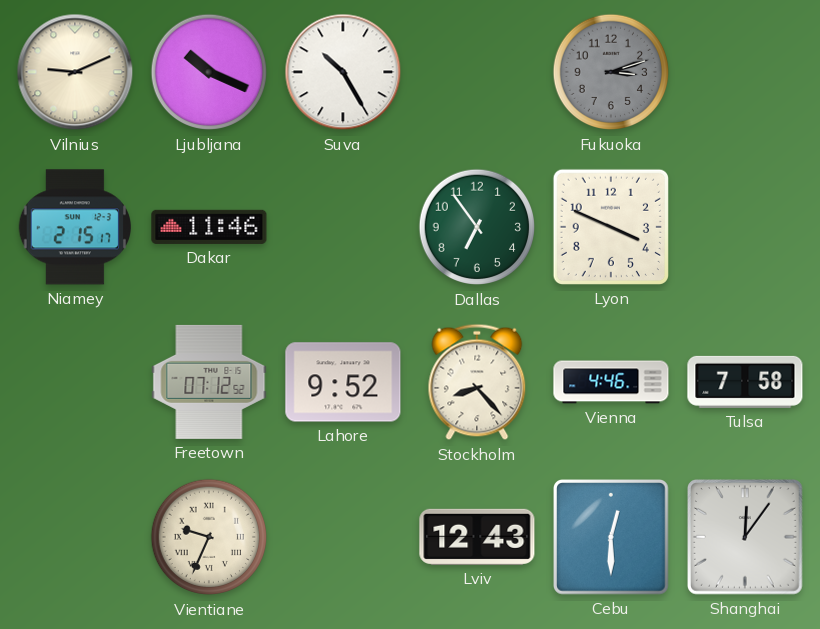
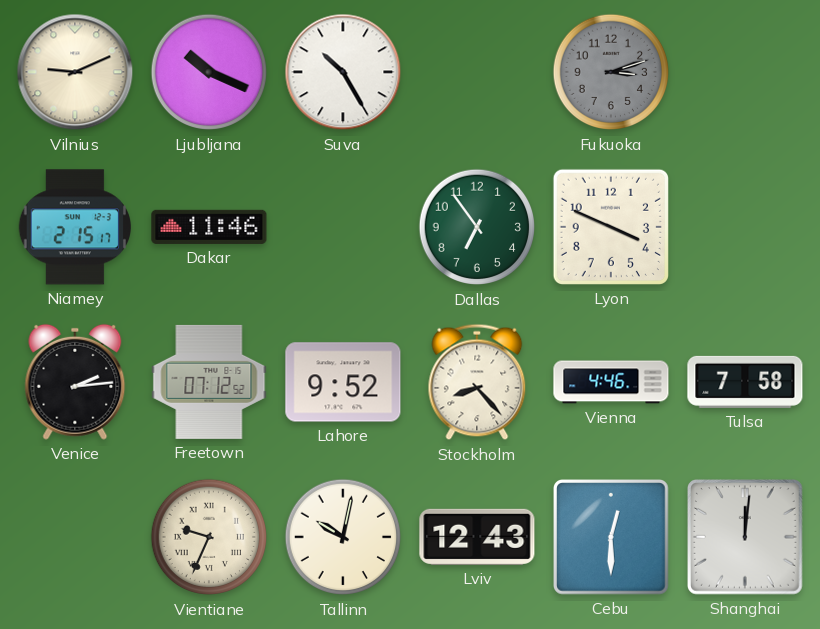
Venice: none -> 2:14 (75, 382)
Tallinn: none -> 10:02 (343, 537)
Shanghai: 12:06 -> 12:01 (746, 538)
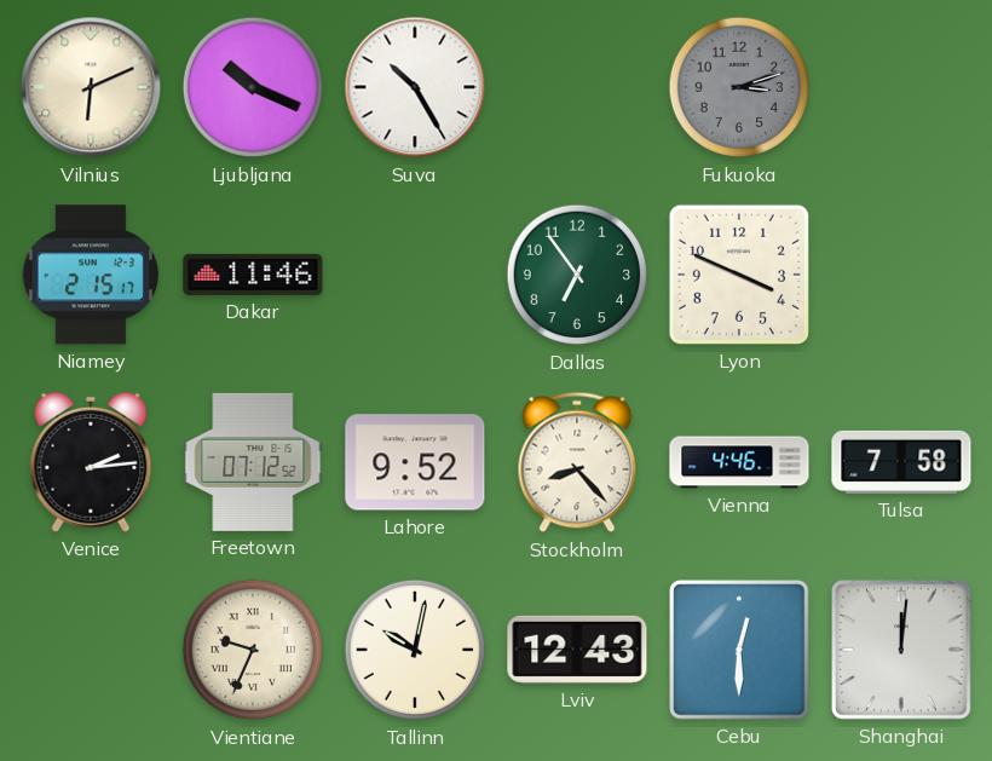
Vilnius: 9:11 -> 6:11 (91, 87)
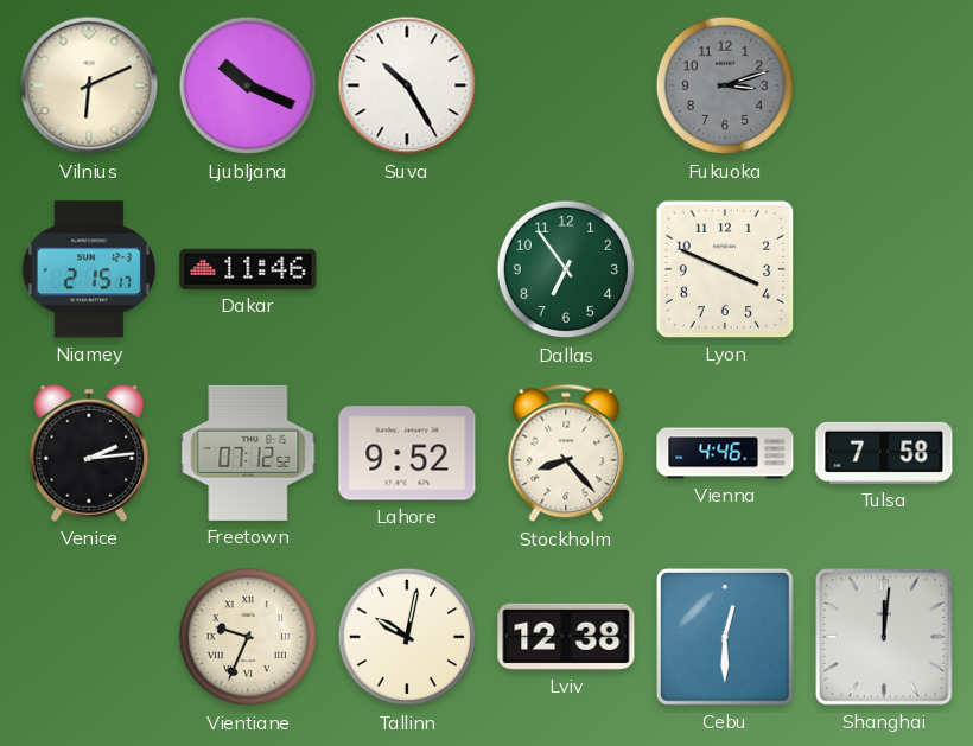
Lviv: 12:43 -> 12:38 (566, 637)
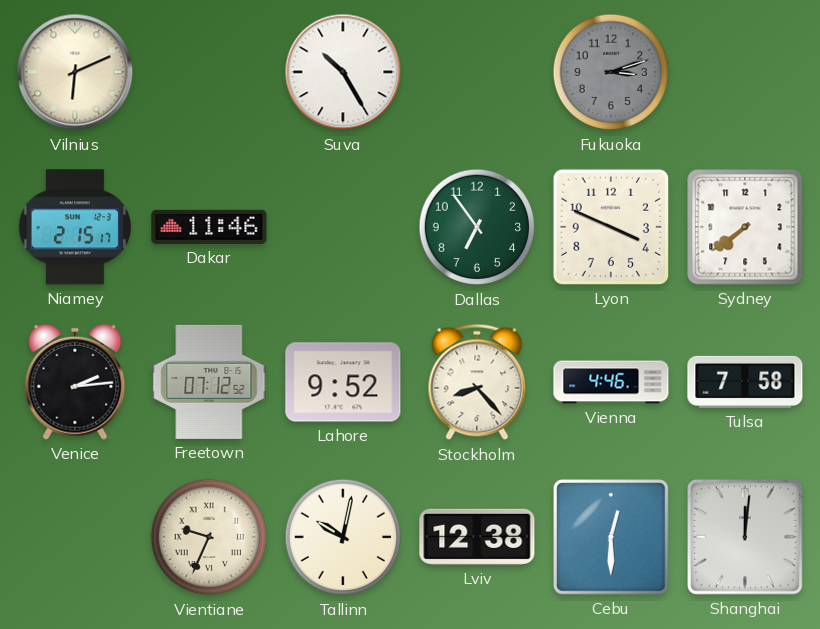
Ljubljana: 10:19 -> none (248, 85)
Sydney: none -> 7:39 (745, 227)
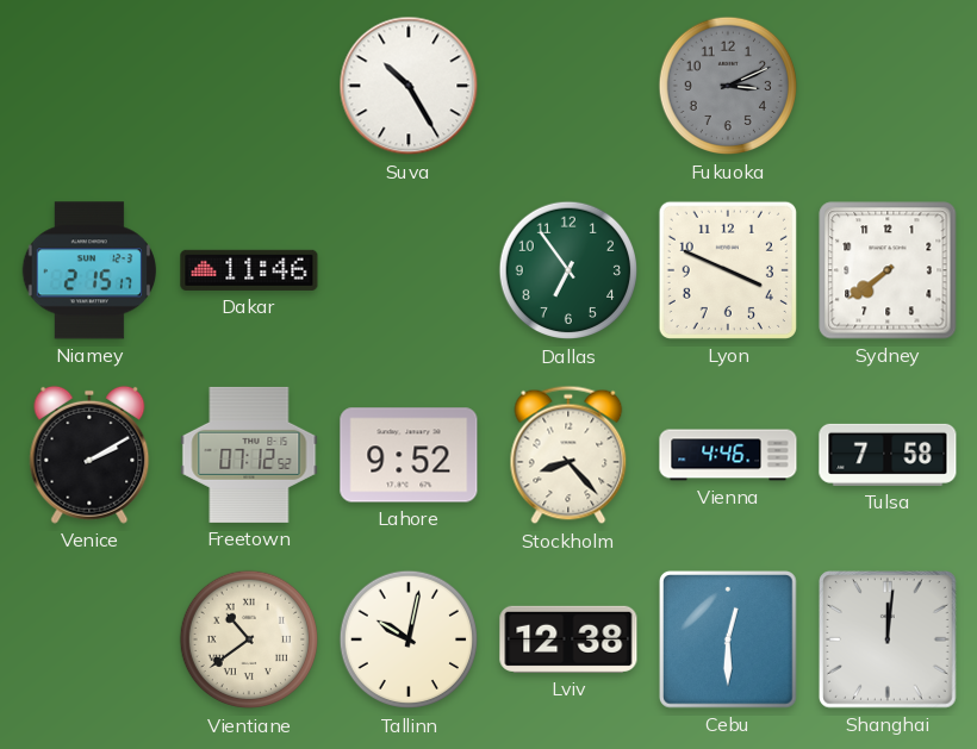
Vilnius: 6:11 -> none (75, 72)
Fukuoka: 3:12 -> 3:11 (728, 86)
Venice: 2:14 -> 2:10 (89, 455)
Vientiane: 9:34 -> 10:39 (249, 639)
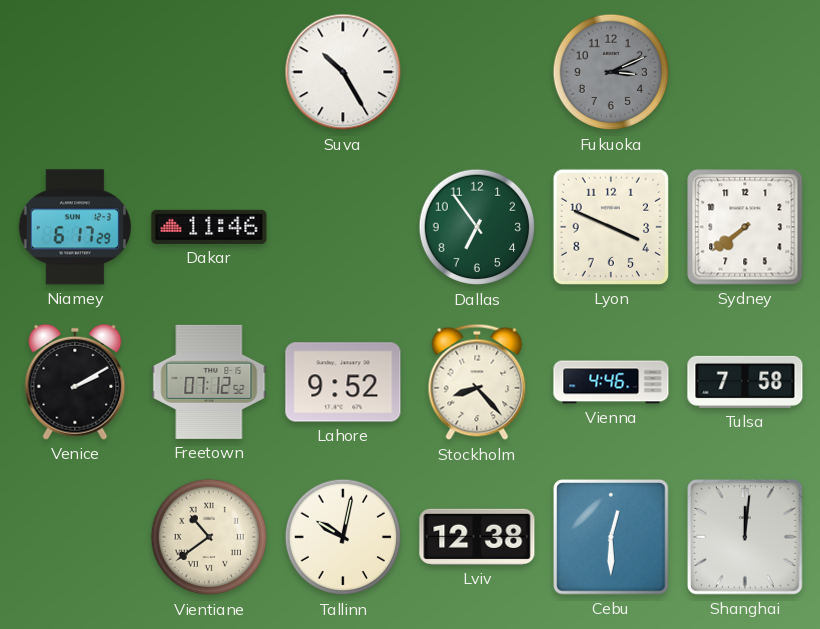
Niamey: 2:15 -> 6:17 (74, 227)
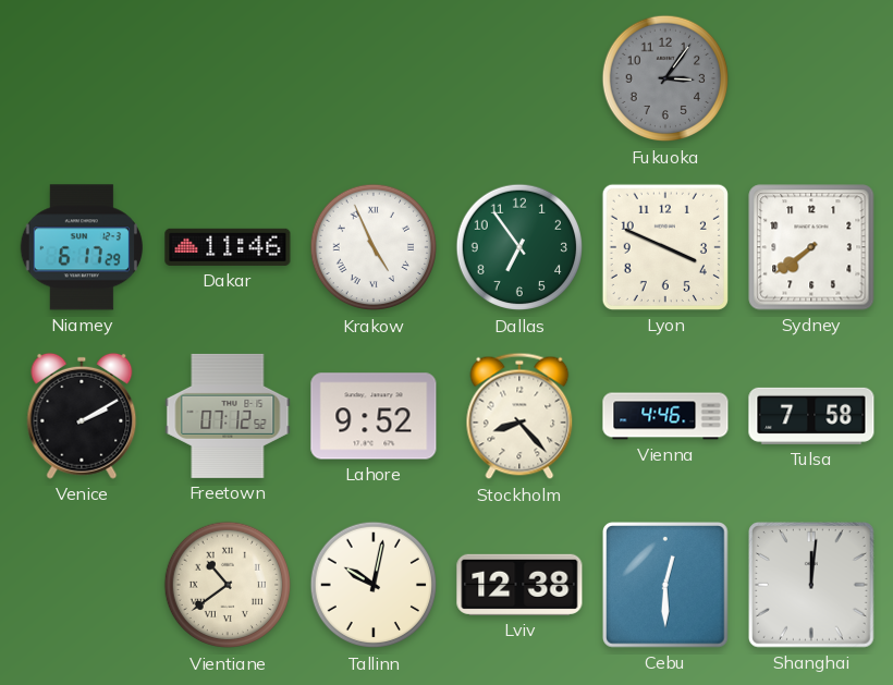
Suva: 10:25 -> none (343, 72)
Fukuoka: 3:11 -> 3:06 (665, 78)
Krakow: none -> 4:56 (374, 247)
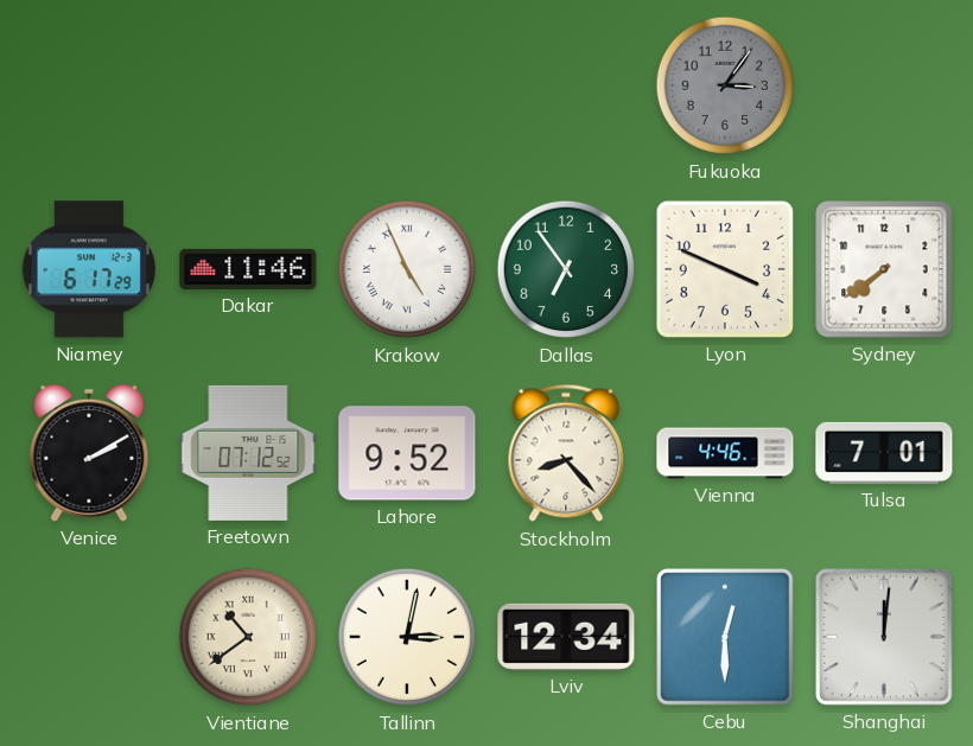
Tulsa: 7:58 -> 7:01 (884, 453)
Tallinn: 10:02 -> 3:02 (407, 637)
Lviv: 12:38 -> 12:34 (566, 637)
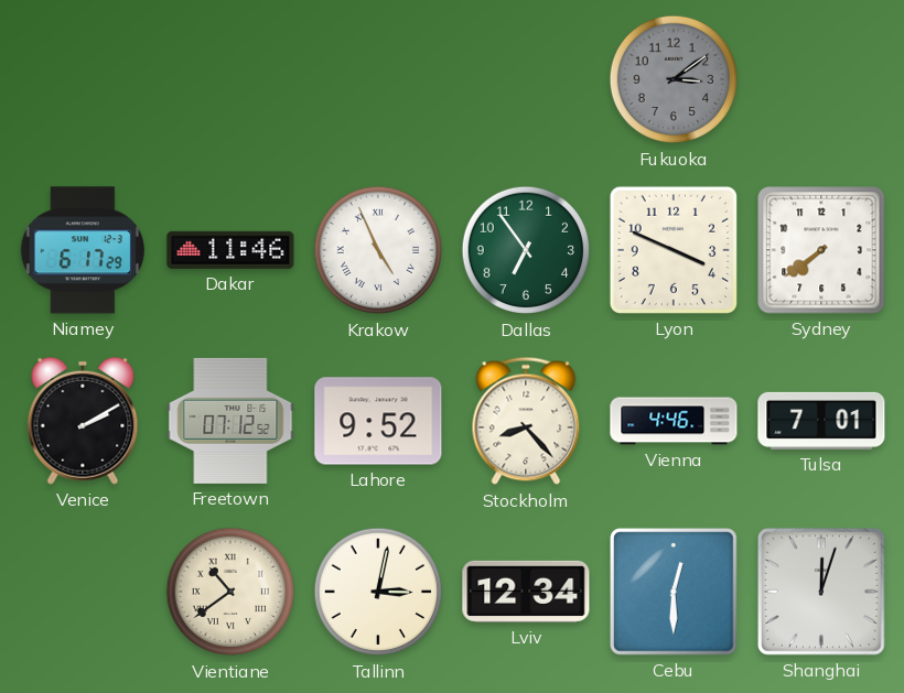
Fukuoka: 3:06 -> 3:09 (674, 79)
Shanghai: 12:01 -> 12:03 (822, 593)
